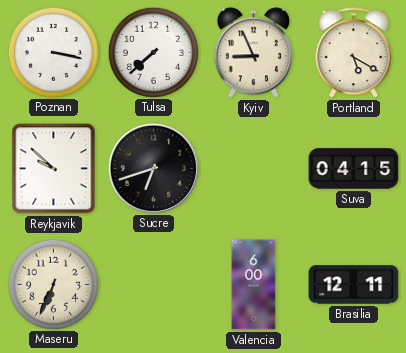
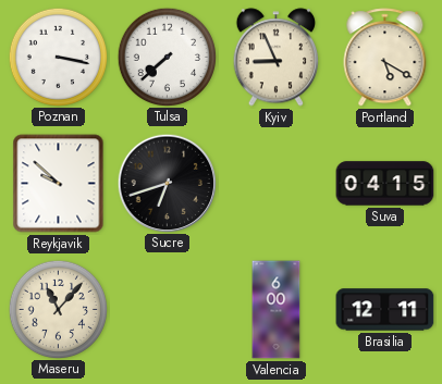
Maseru: 6:34 -> 11:07 (58, 309)
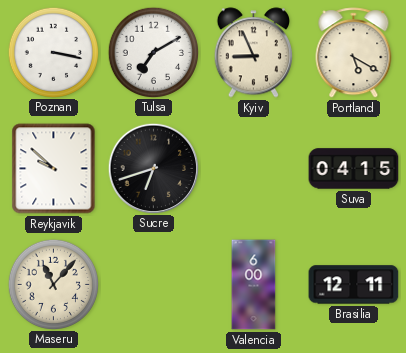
Tulsa: 7:38 -> 7:10 (153, 52)
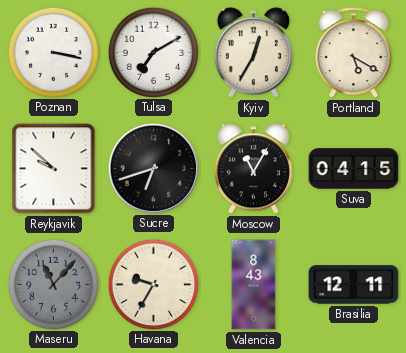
Kyiv: 8:56 -> 12:35 (253, 53)
Moscow: none -> 11:05 (253, 169)
Maseru dial: cream -> grey (53, 284)
Havana: none -> 9:35 (153, 284)
Valencia: 6:00 -> 8:43 (254, 285)
